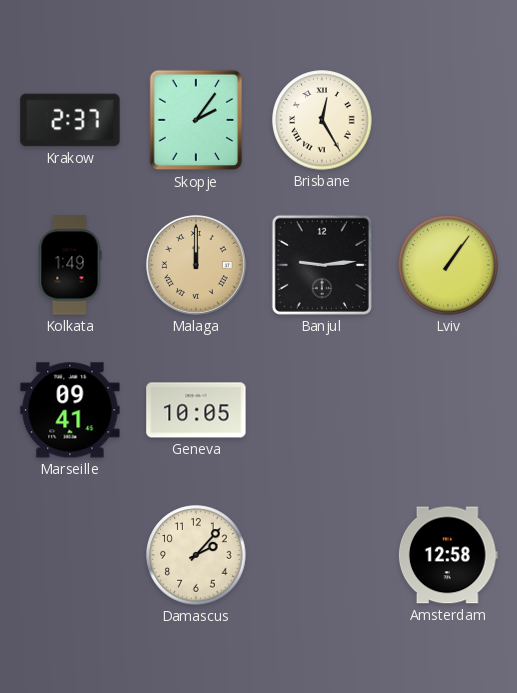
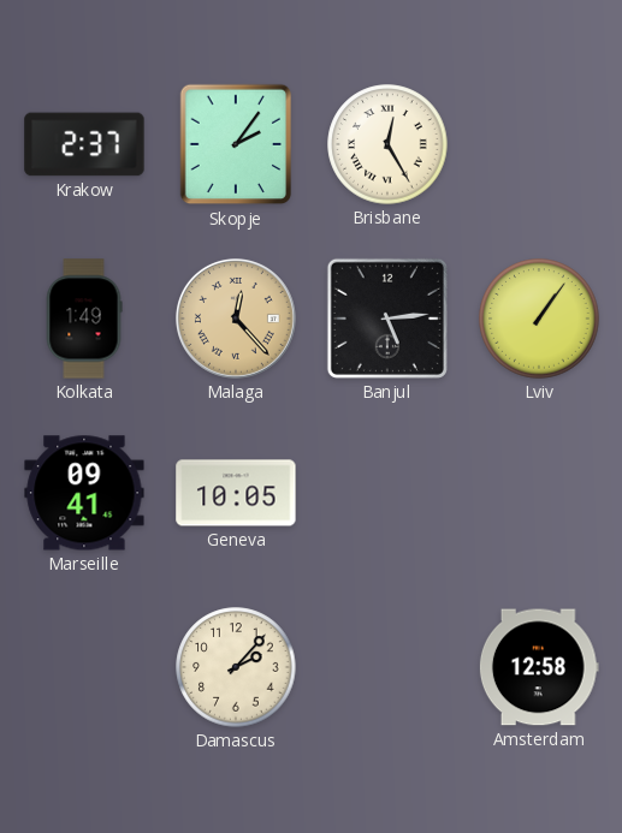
Malaga: 12:00 -> 12:23 (236, 319)
Banjul: 9:14 -> 5:14 (387, 319)
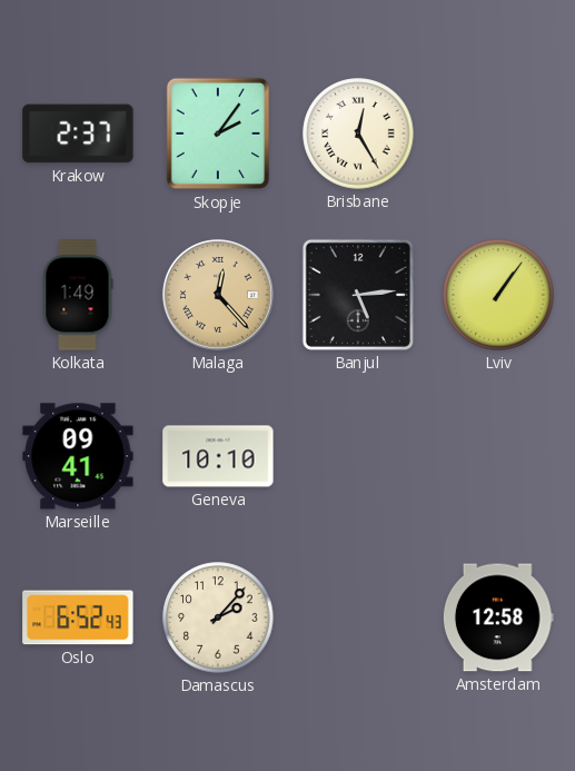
Geneva: 10:05 -> 10:10 (218, 456)
Oslo: none -> 6:52 (78, 617)
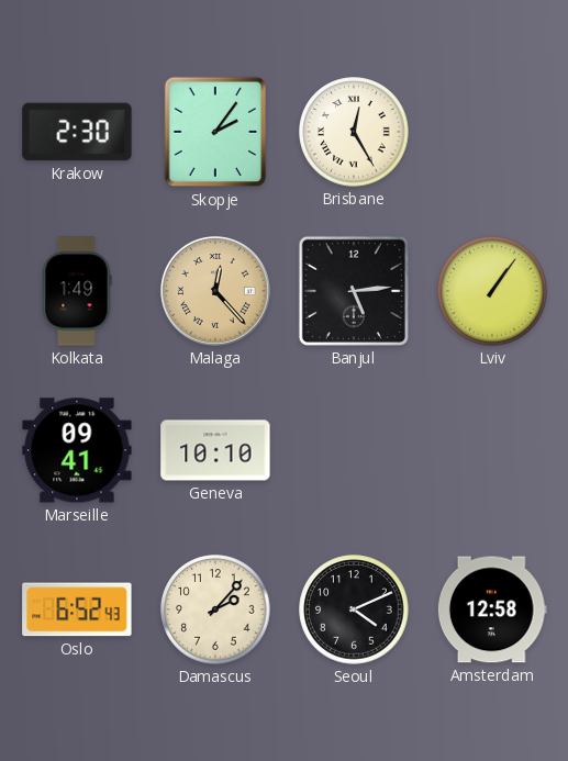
Krakow: 2:37 -> 2:30 (77, 132)
Seoul: none -> 4:11 (354, 609)
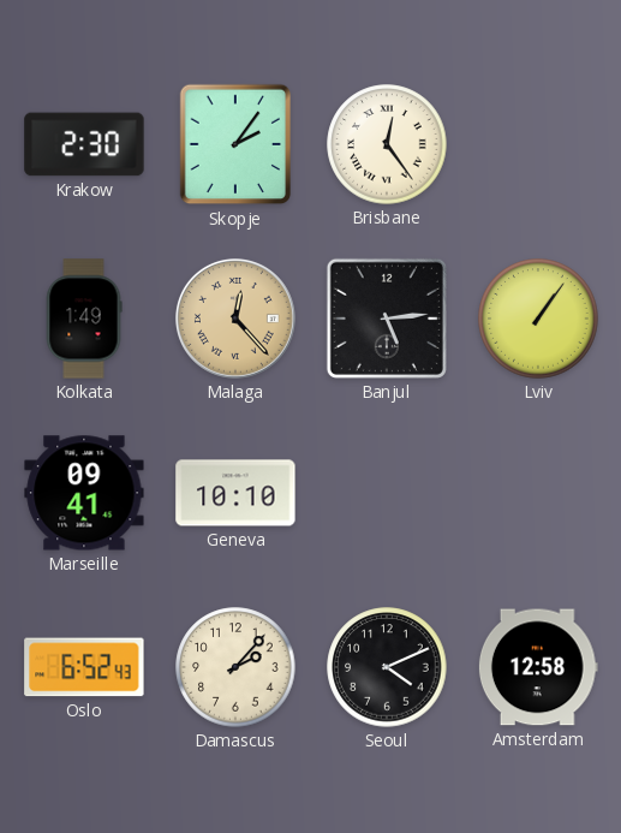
Brisbane: 12:25 -> 12:24 (387, 144)
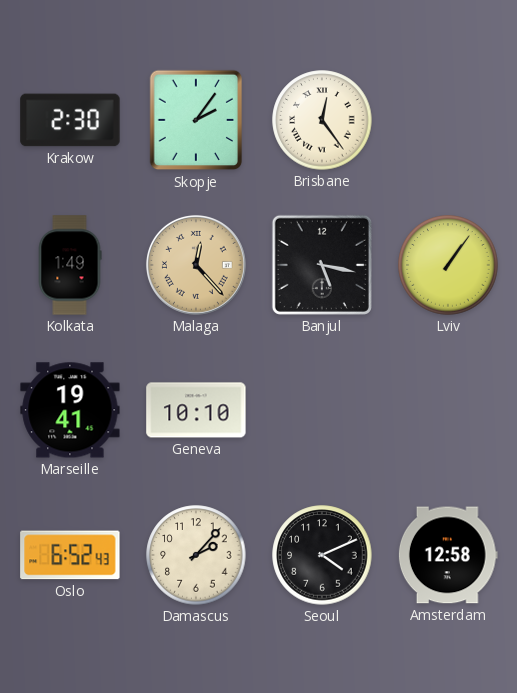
Banjul: 5:14 -> 5:17 (322, 265)
Marseille: 09:41 -> 19:41 (70, 410)
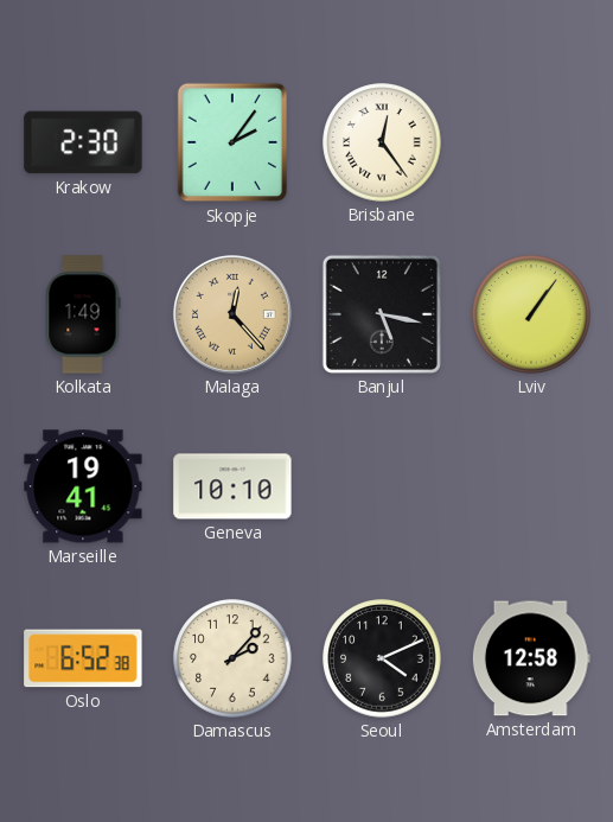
Oslo: 6:52:43 -> 6:52:38 (83, 658)
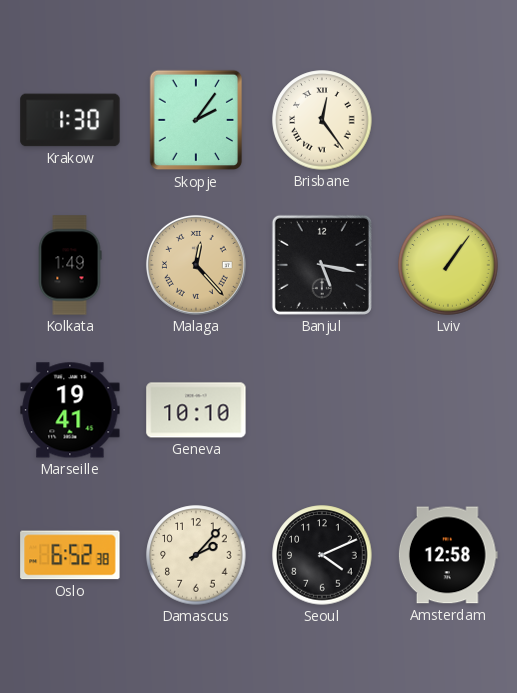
Krakow: 2:30 -> 1:30 (70, 120)
